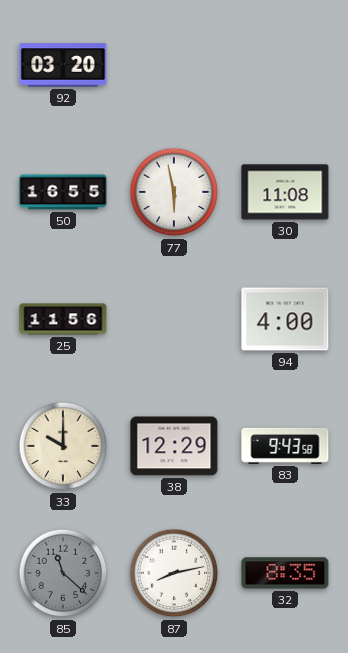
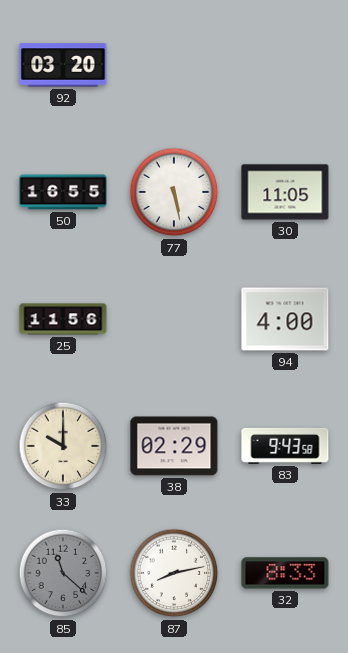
77: 5:58 -> 5:28 (174, 192)
30: 11:08 -> 11:05 (285, 192)
38: 12:29 -> 02:29 (174, 446)
32: 8:35 -> 8:33 (285, 573)
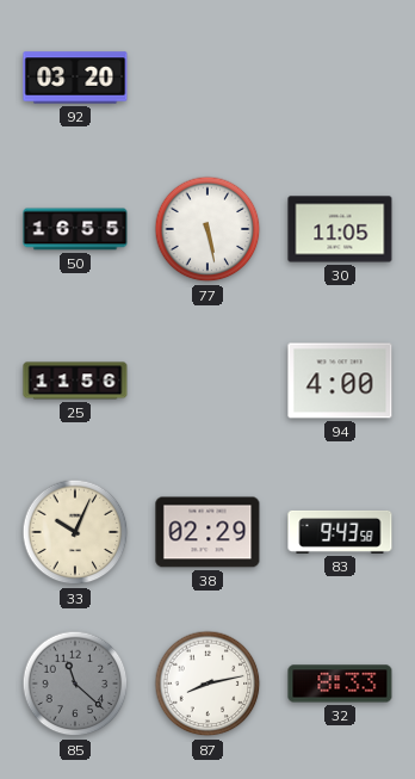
33: 10:00 -> 10:04 (75, 532)
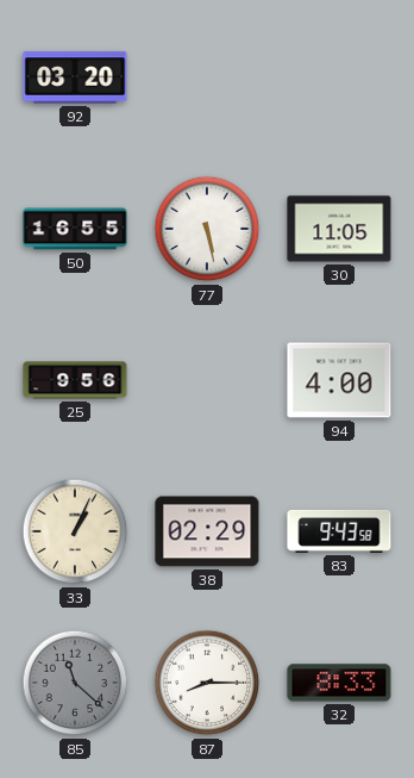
25: 11:56 -> 9:56 (75, 380)
33: 10:04 -> 1:04 (75, 531)
87: 8:13 -> 8:15 (207, 683)
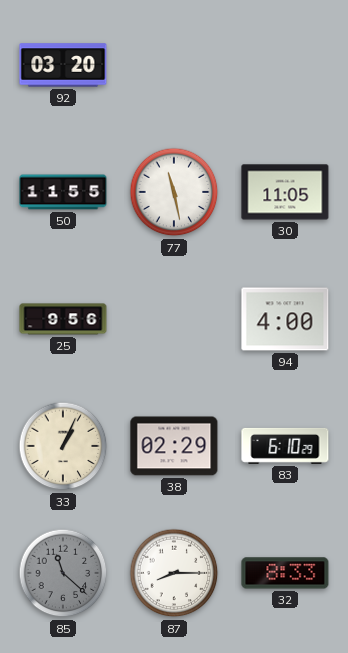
50: 16:55 -> 11:55 (63, 192)
77: 5:28 -> 11:28 (174, 192)
83: 9:43 -> 6:10 (285, 446)
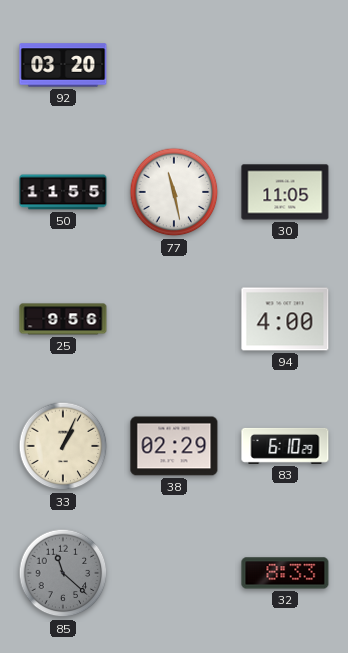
87: 8:15 -> none (174, 573)
